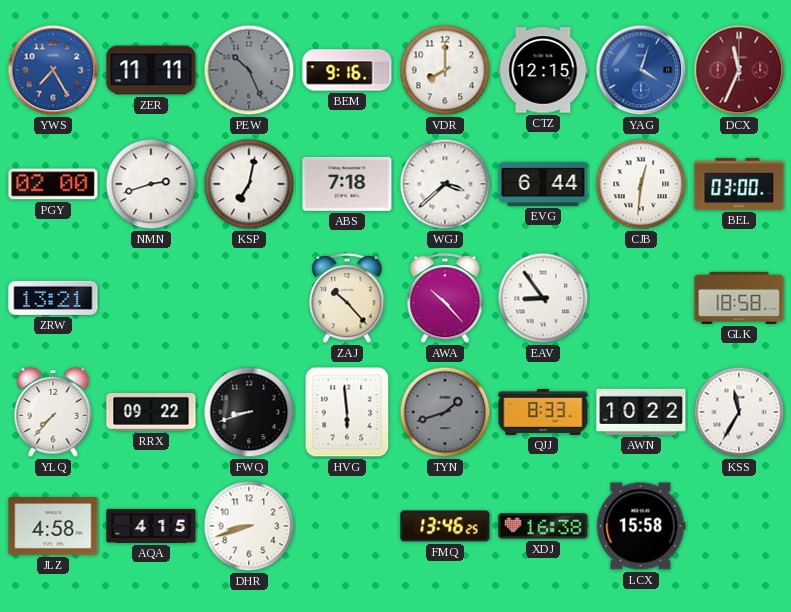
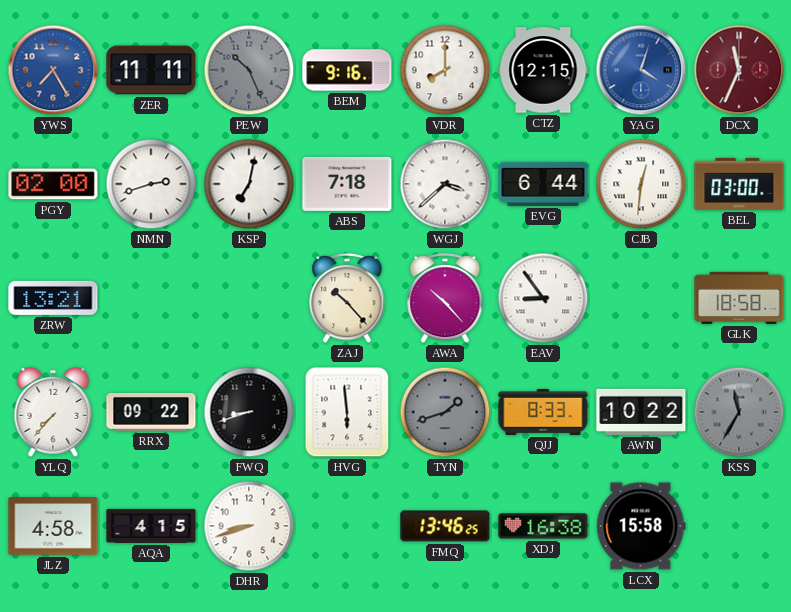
KSS dial: white -> grey (739, 412)
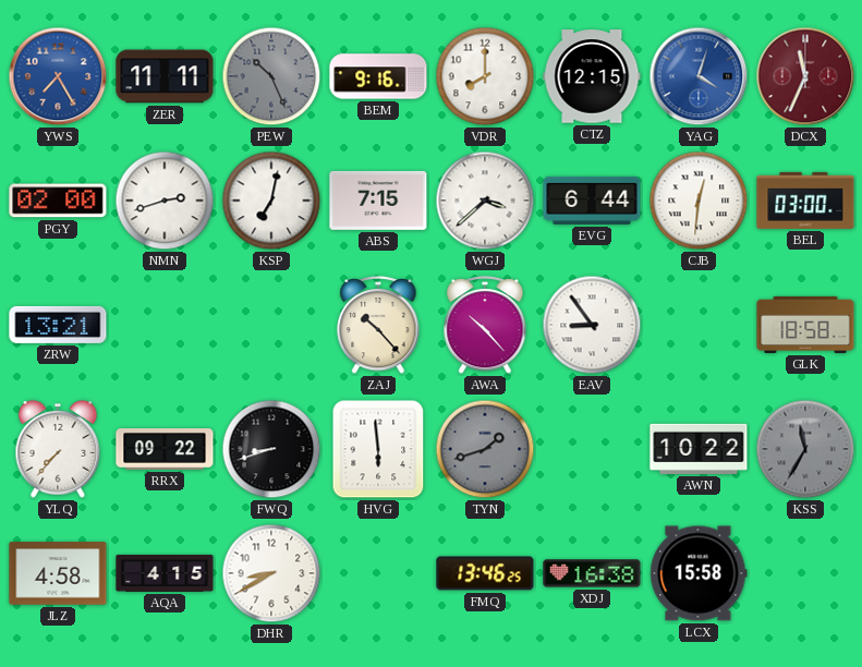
ABS: 7:18 -> 7:15 (378, 201)
QJJ: 8:33 -> none (543, 412)
DHR: 8:42 -> 8:40 (271, 573)
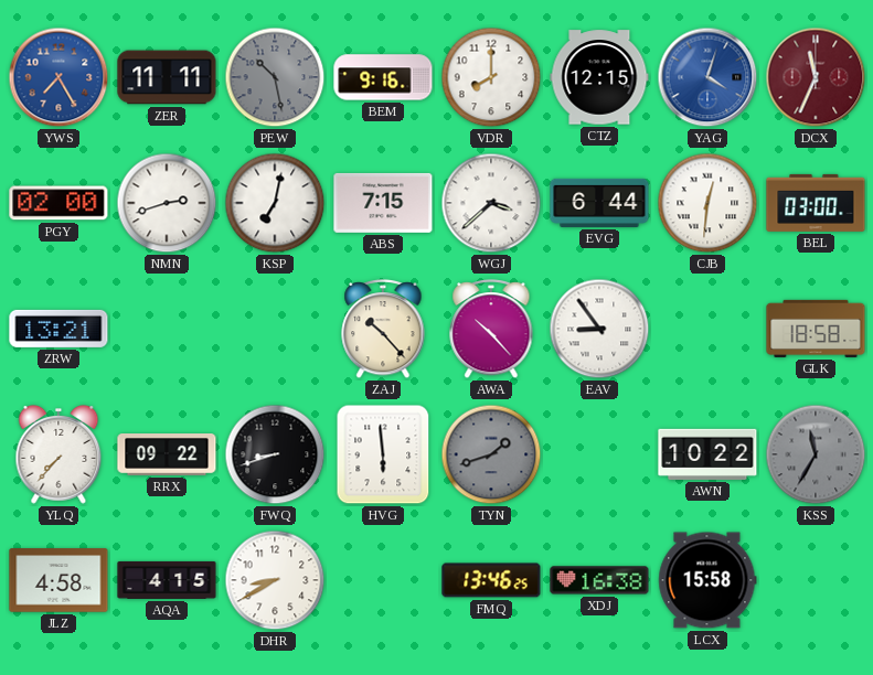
PEW: 10:26 -> 10:28 (275, 77)
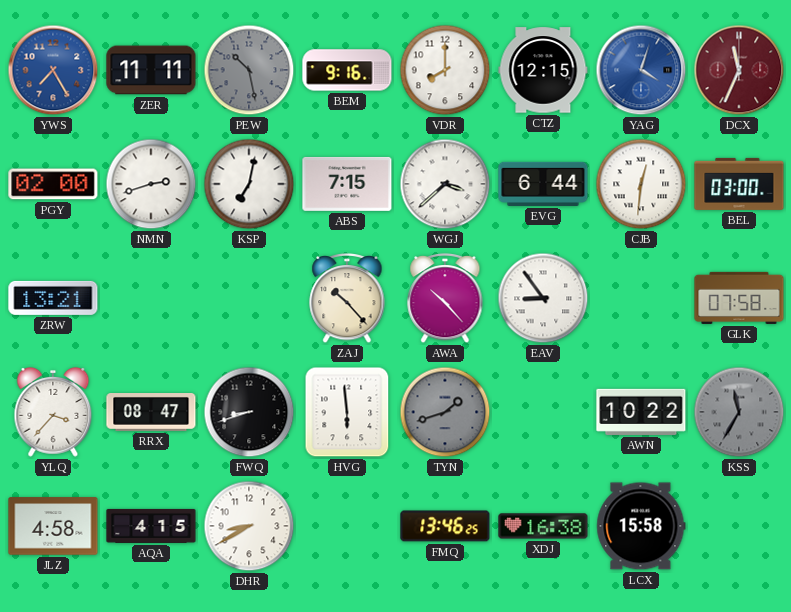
GLK: 18:58 -> 07:58 (739, 298)
YLQ: 7:37 -> 3:37 (53, 412)
RRX: 09:22 -> 08:47 (151, 413)
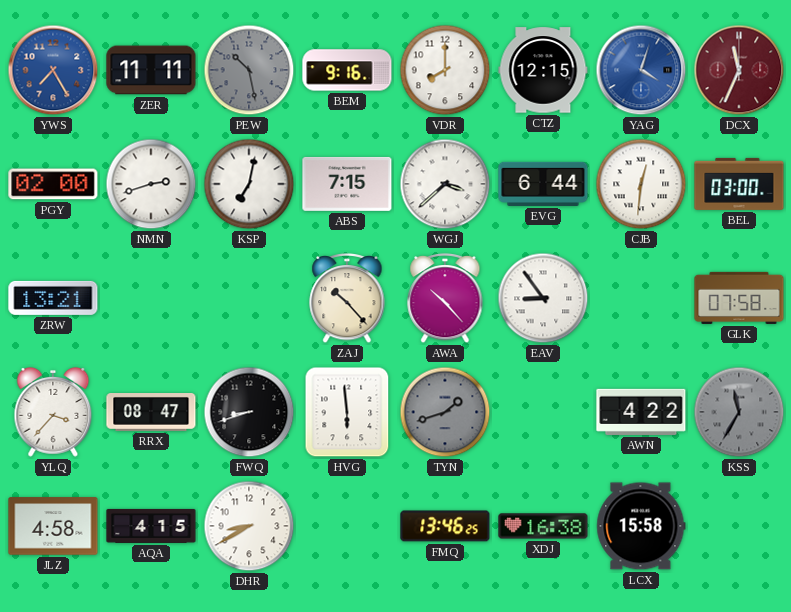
AWN: 10:22 -> 4:22 (641, 412)
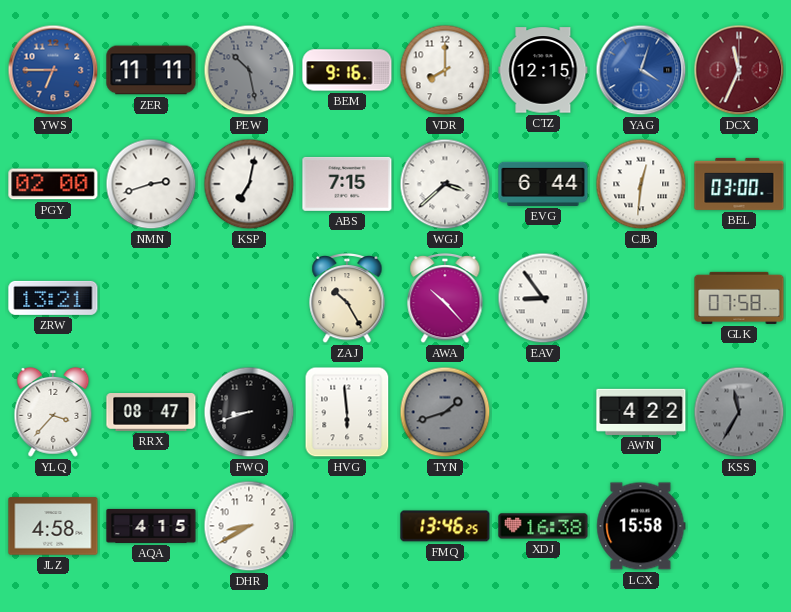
YWS: 7:25 -> 6:45 (53, 70)
ZAJ: 10:23 -> 10:25 (347, 298)
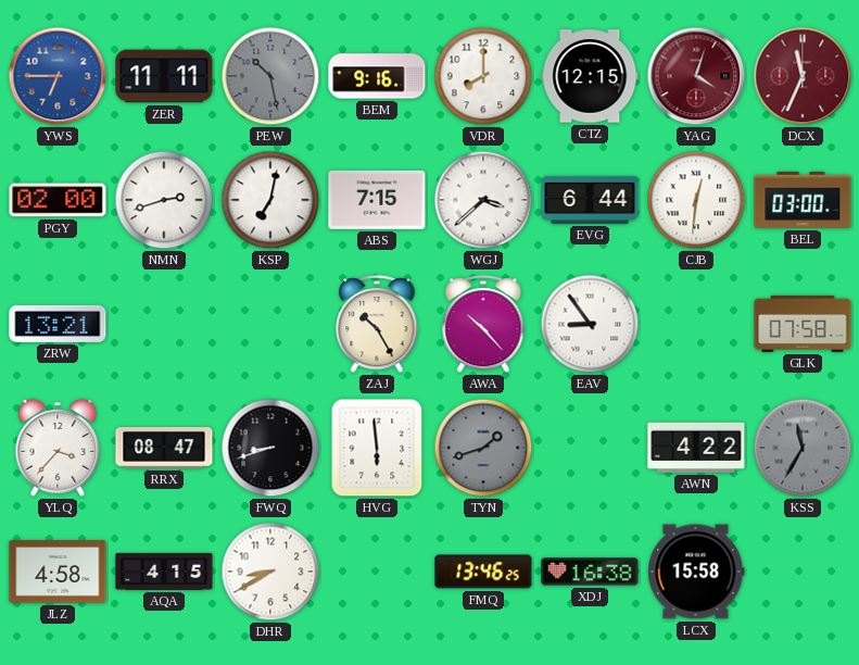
YAG dial: blue -> burgundy (696, 76)
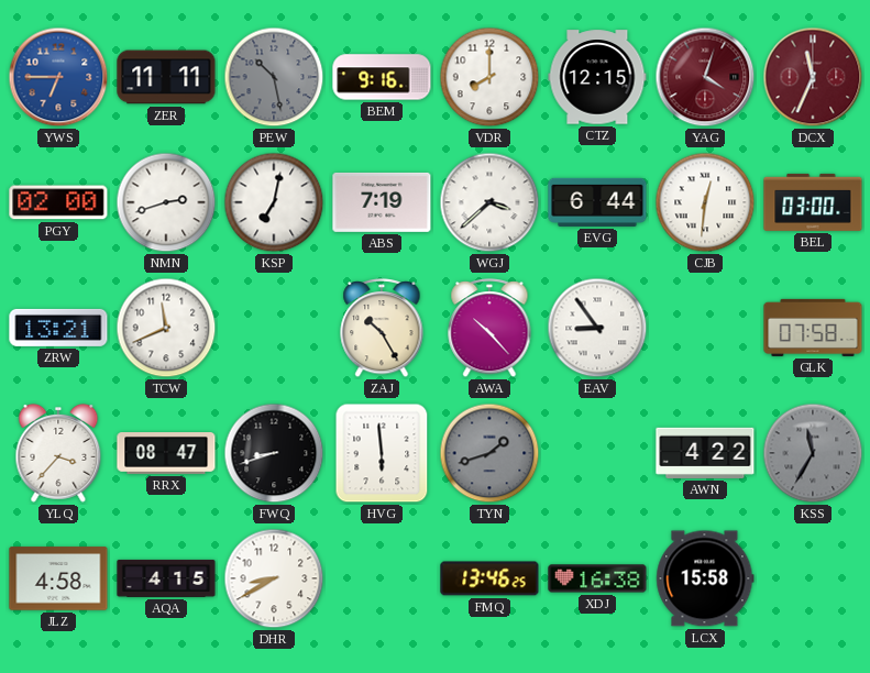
ABS: 7:15 -> 7:19 (382, 202)
TCW: none -> 11:41 (166, 328)
